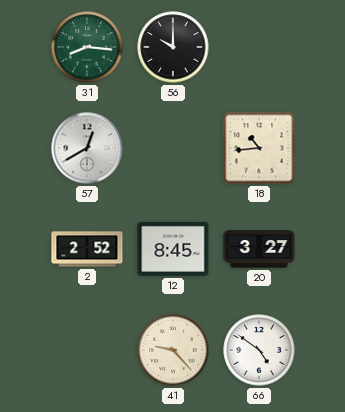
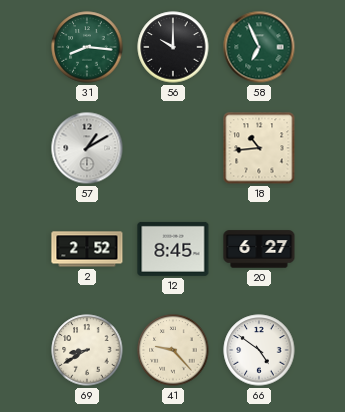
58: none -> 6:56 (259, 47)
57: 12:40 -> 1:10 (87, 148)
20: 3:27 -> 6:27 (259, 249)
69: none -> 8:40 (87, 350)
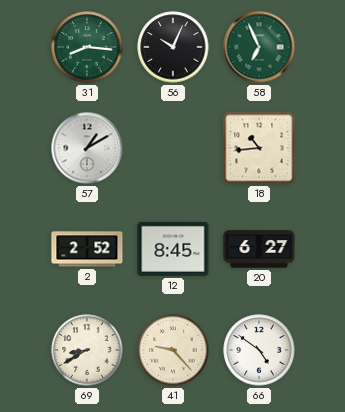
56: 10:00 -> 10:04 (173, 47)
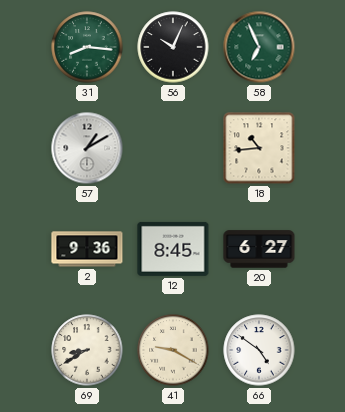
2: 2:52 -> 9:36 (87, 249)
41: 9:23 -> 9:20 (173, 350)
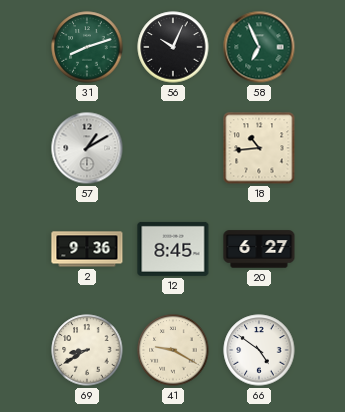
31: 8:16 -> 8:12 (87, 47)
